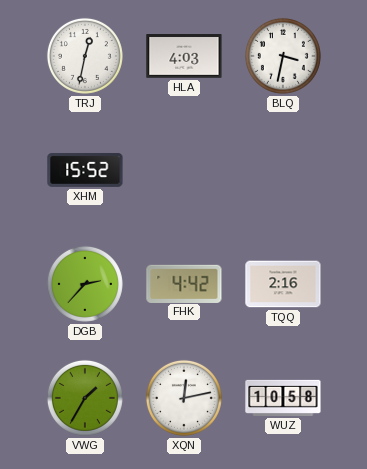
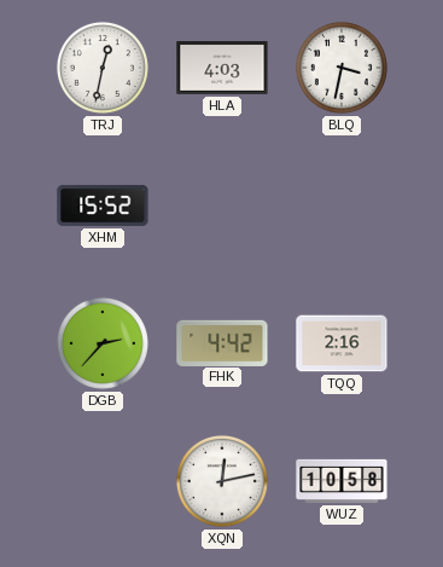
VWG: 1:35 -> none (85, 398)
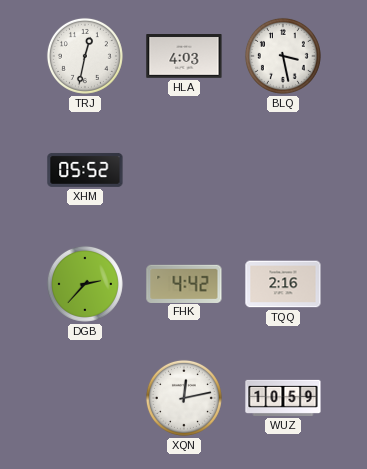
BLQ: 3:32 -> 3:28 (283, 56)
XHM: 15:52 -> 05:52 (85, 170)
WUZ: 10:58 -> 10:59 (283, 398)
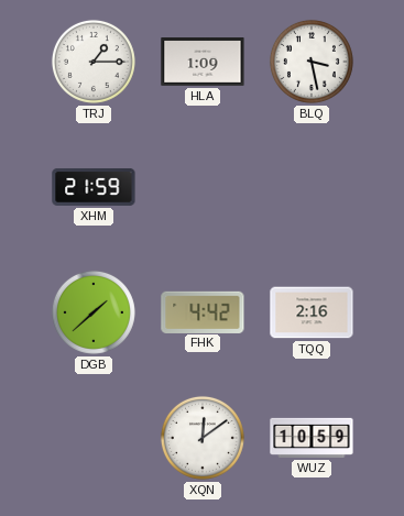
TRJ: 12:32 -> 1:15 (94, 62)
HLA: 4:03 -> 1:09 (203, 63)
XHM: 05:52 -> 21:59 (94, 187)
DGB: 2:37 -> 1:38 (94, 312)
XQN: 12:13 -> 12:09 (203, 438)
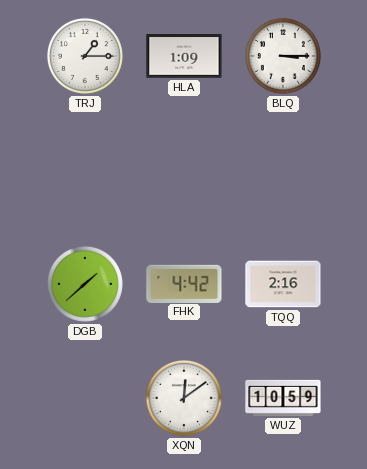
BLQ: 3:28 -> 3:15 (283, 56)
XHM: 21:59 -> none (94, 187)
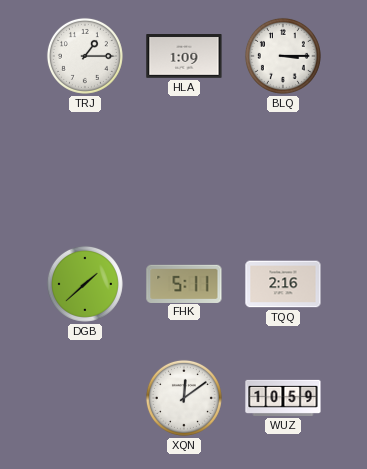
FHK: 4:42 -> 5:11 (184, 283)
